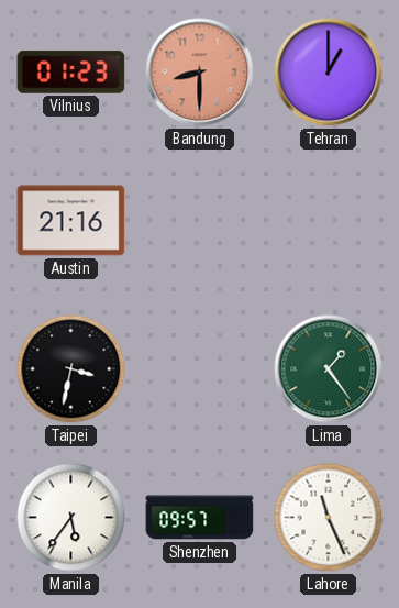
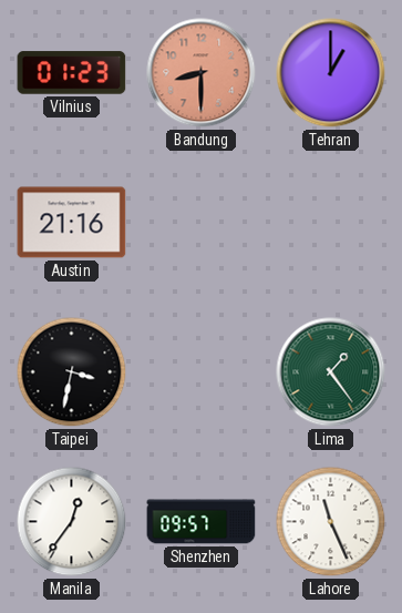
Manila: 5:36 -> 12:36 (72, 522)
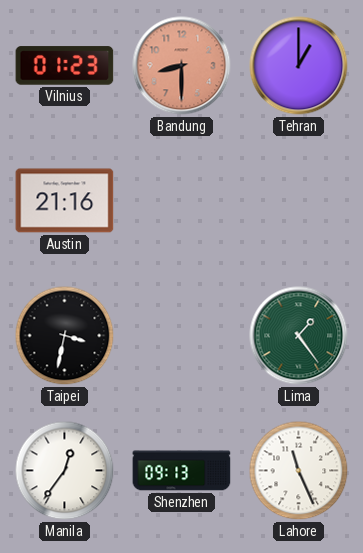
Shenzhen: 09:57 -> 09:13 (182, 471)
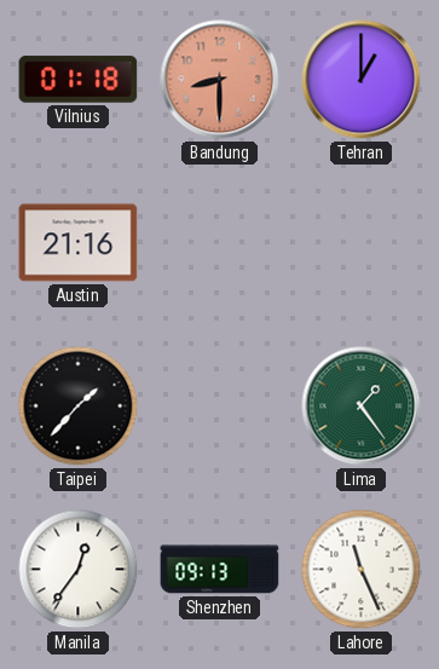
Vilnius: 01:23 -> 01:18 (79, 80)
Taipei: 3:32 -> 1:37 (79, 406)
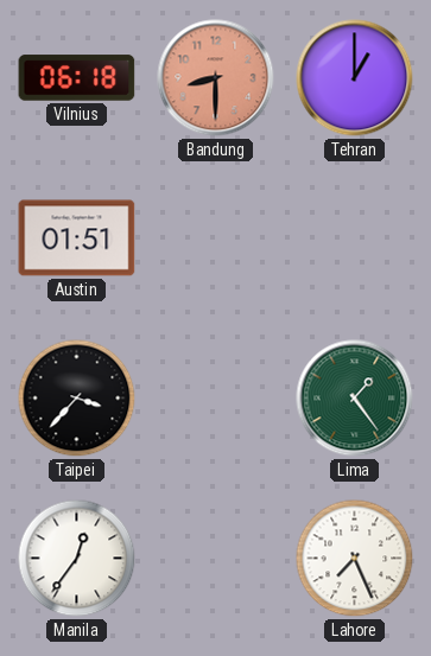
Vilnius: 01:18 -> 06:18 (77, 78)
Austin: 21:16 -> 01:51 (77, 238)
Taipei: 1:37 -> 3:37 (77, 399)
Shenzhen: 09:13 -> none (220, 570)
Lahore: 11:26 -> 7:26 (355, 559)
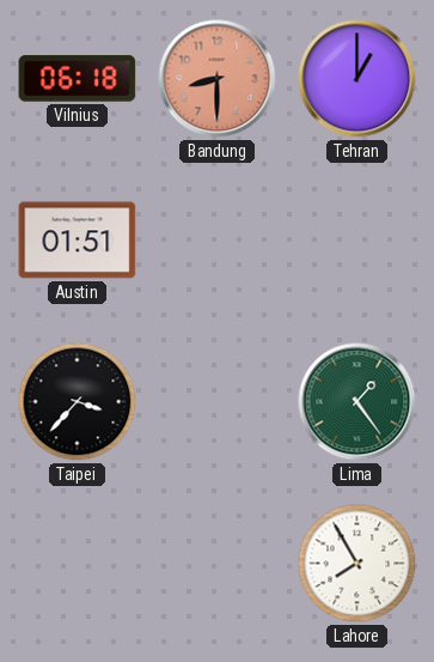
Manila: 12:36 -> none (77, 559)
Lahore: 7:26 -> 7:55 (357, 564)
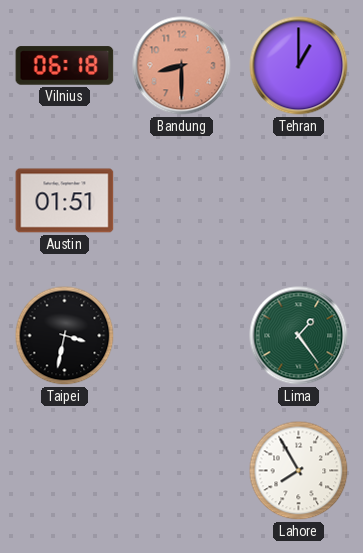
Taipei: 3:37 -> 3:32 (65, 336)
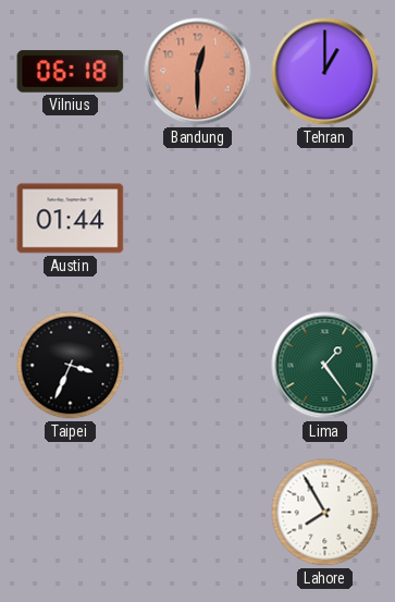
Bandung: 8:30 -> 12:30 (198, 72)
Austin: 01:51 -> 01:44 (71, 219)
Taipei: 3:32 -> 3:34 (71, 366)
